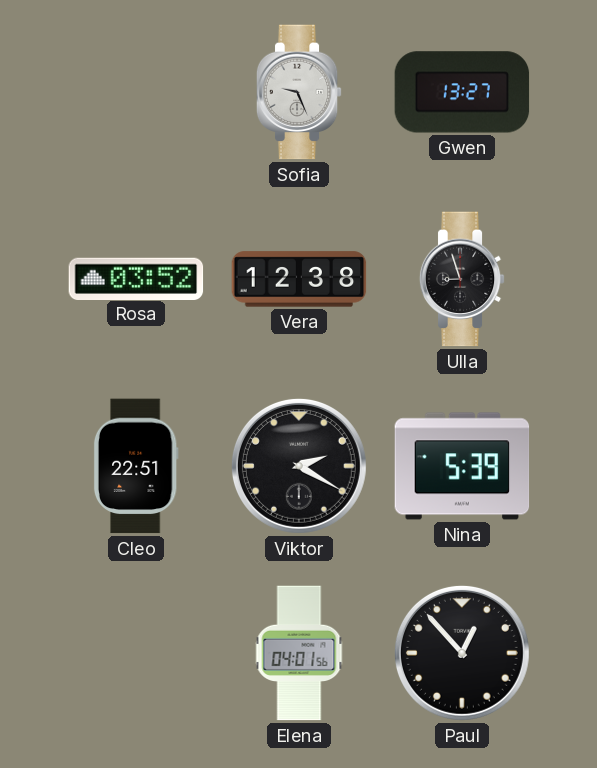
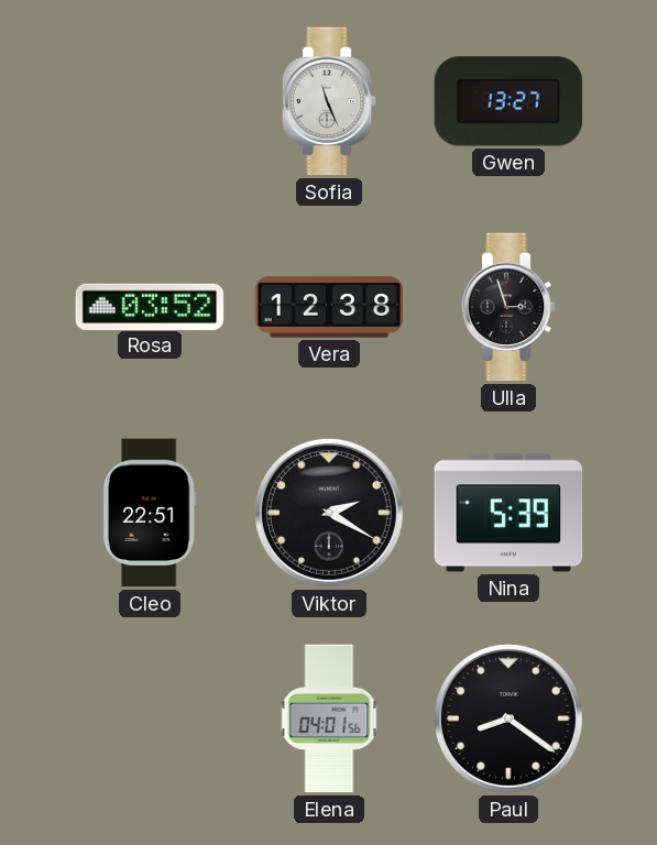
Sofia: 9:26 -> 11:26 (329, 101)
Ulla: 8:57 -> 2:57 (508, 307)
Paul: 12:53 -> 8:21 (508, 718)
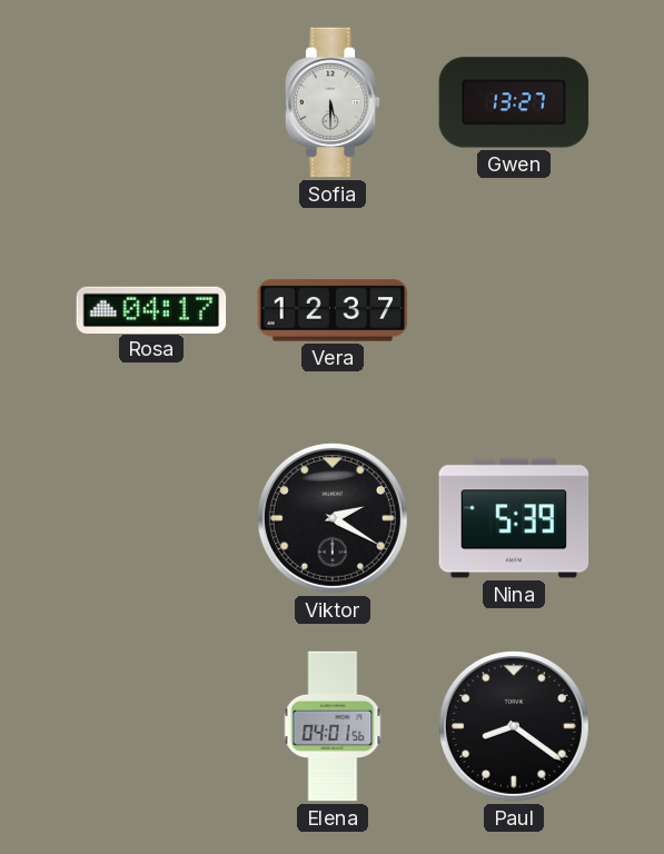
Sofia: 11:26 -> 5:30 (333, 102)
Rosa: 03:52 -> 04:17 (151, 309)
Vera: 12:38 -> 12:37 (333, 310)
Ulla: 2:57 -> none (508, 307)
Cleo: 22:51 -> none (150, 513)
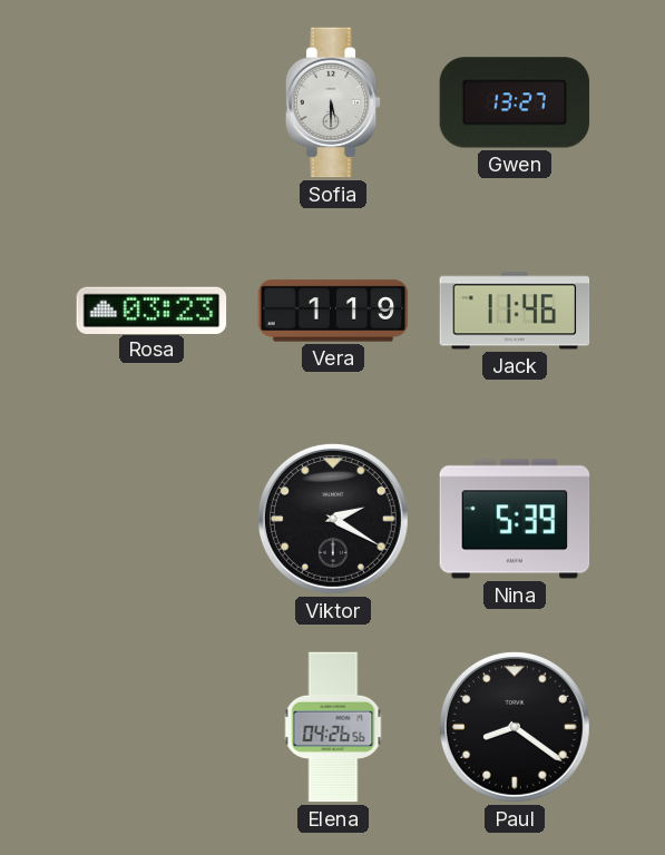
Rosa: 04:17 -> 03:23 (151, 309)
Vera: 12:37 -> 1:19 (333, 311)
Jack: none -> 11:46 (515, 311)
Elena: 04:01 -> 04:26 (333, 727)
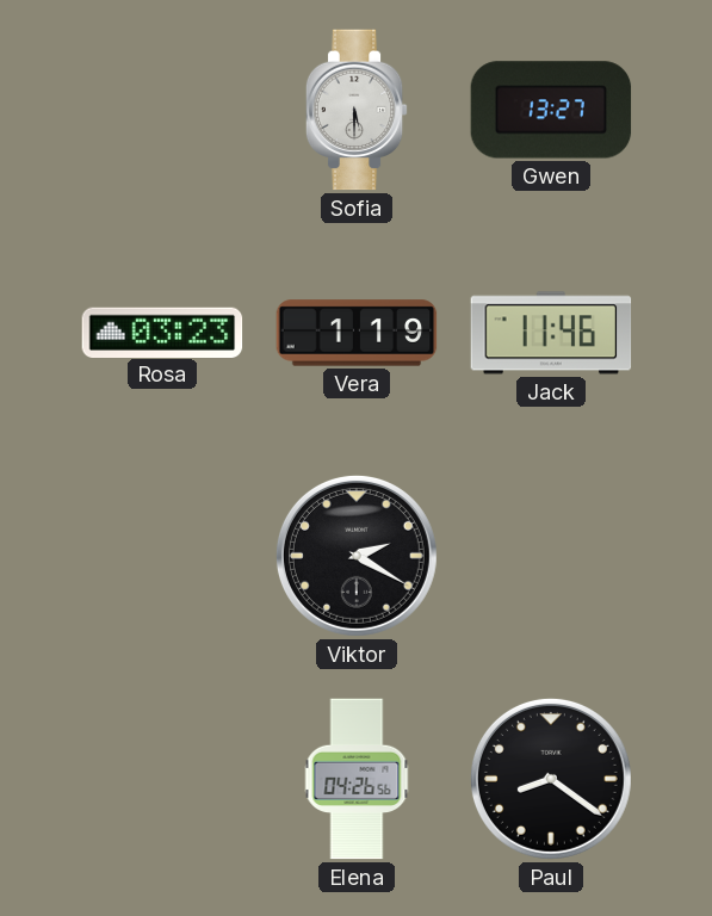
Nina: 5:39 -> none (515, 519)
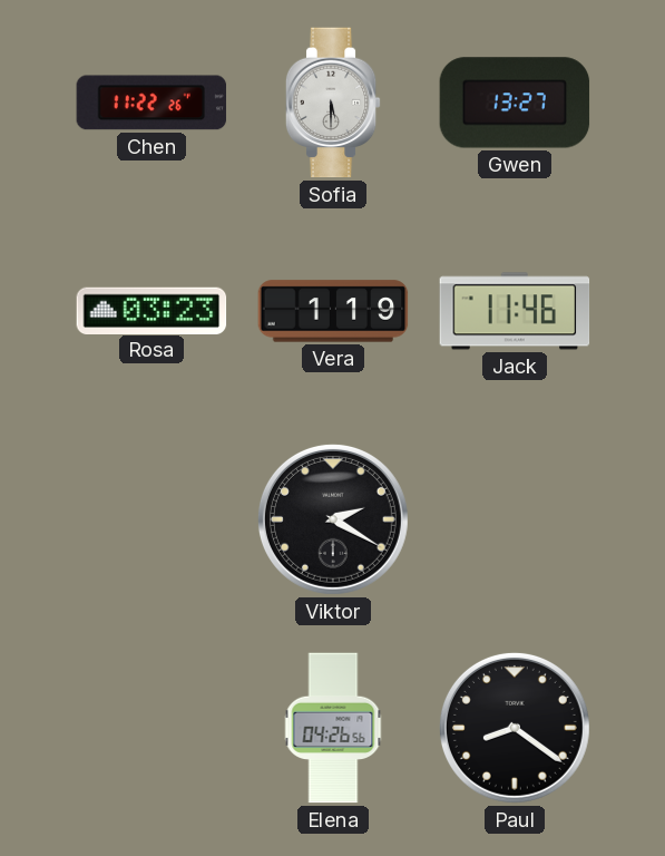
Chen: none -> 11:22 (151, 103)
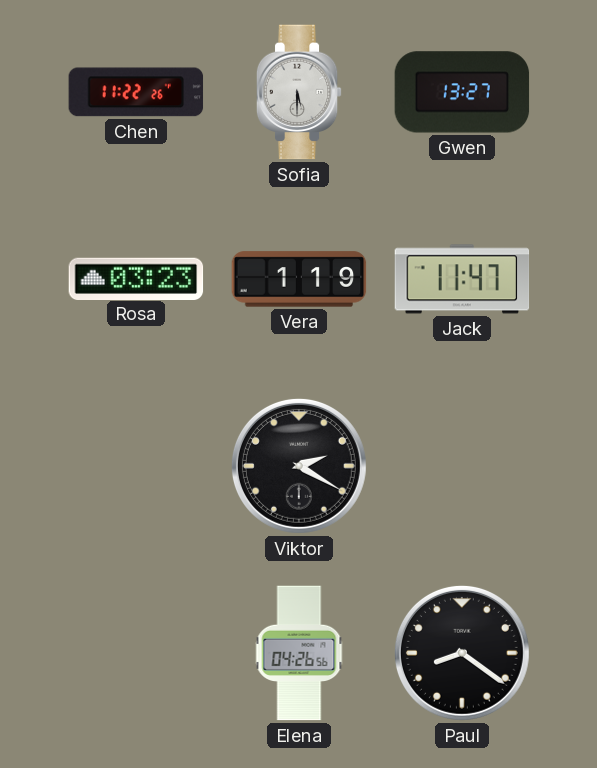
Jack: 11:46 -> 11:47 (462, 279)
